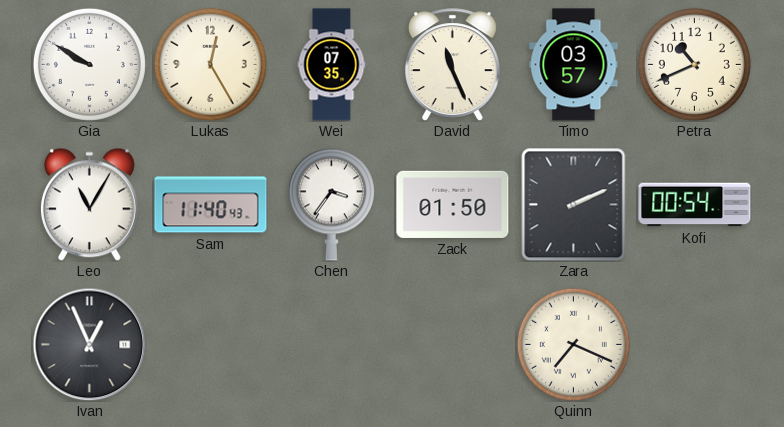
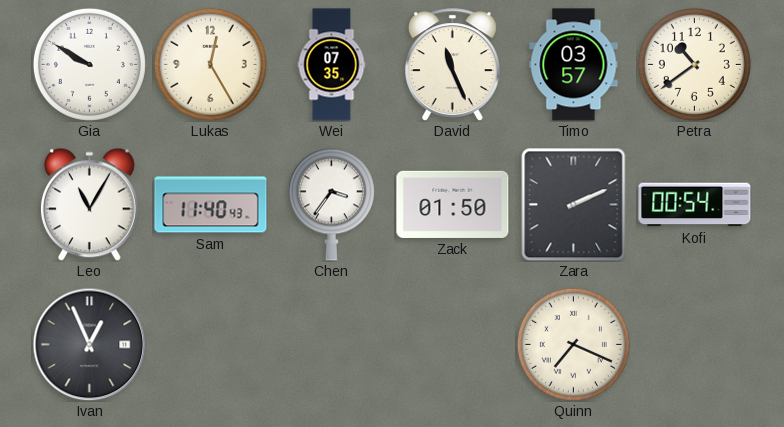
Petra: 10:41 -> 10:39 (694, 64)
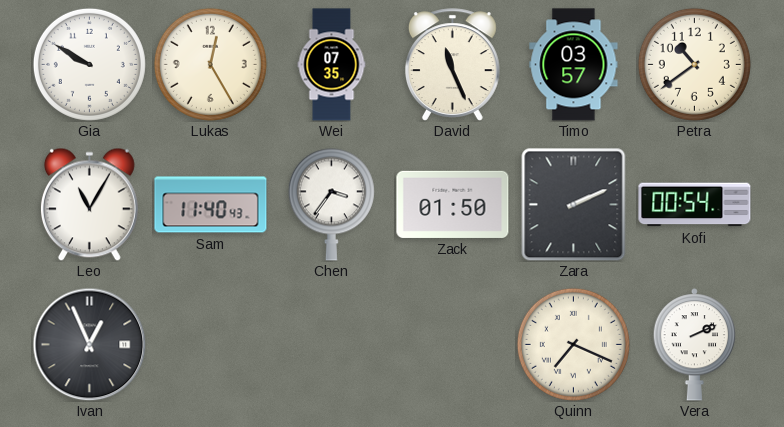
Vera: none -> 2:11 (695, 345)
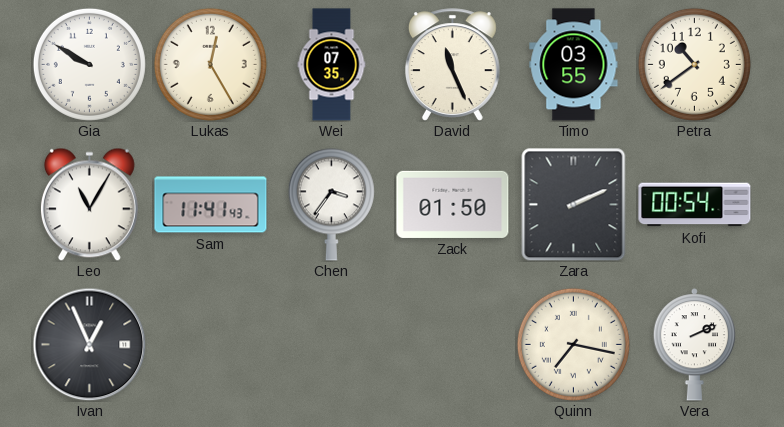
Timo: 03:57 -> 03:55 (574, 65)
Sam: 11:40 -> 11:41 (211, 205)
Quinn: 7:19 -> 7:17 (573, 344)
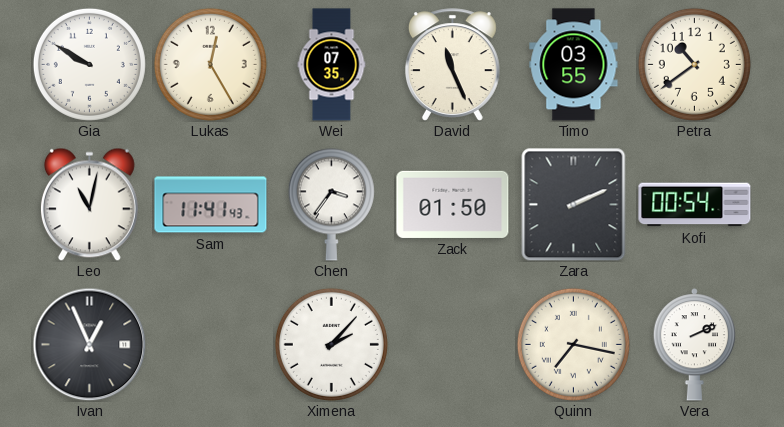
Leo: 11:05 -> 11:02 (89, 204)
Ximena: none -> 2:07 (331, 344)
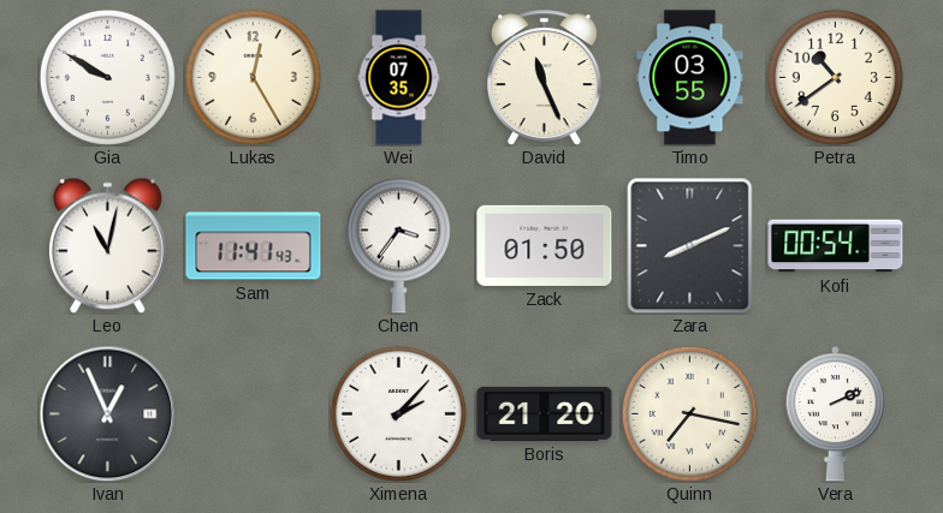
Zara: 2:11 -> 8:11 (690, 245)
Boris: none -> 21:20 (545, 413)
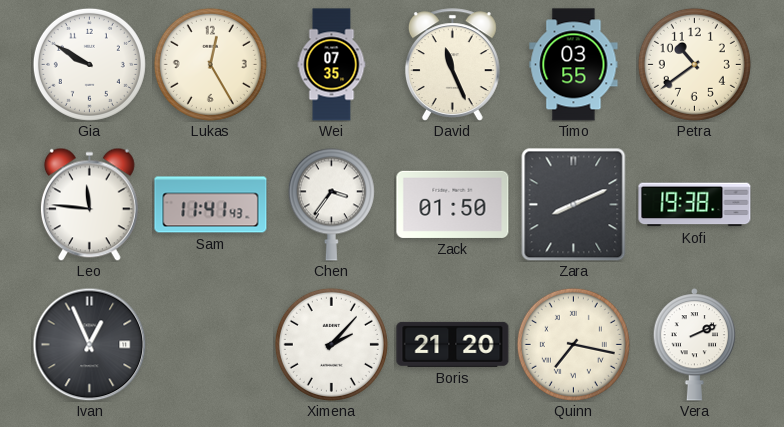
Leo: 11:02 -> 11:46 (89, 204)
Kofi: 00:54 -> 19:38 (695, 205)
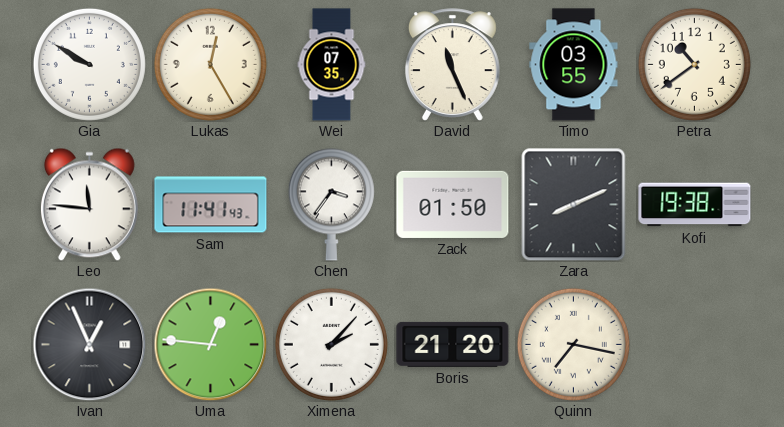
Uma: none -> 12:46 (210, 344)
Vera: 2:11 -> none (695, 345)
